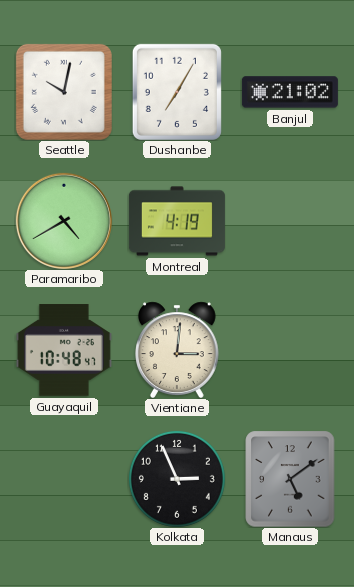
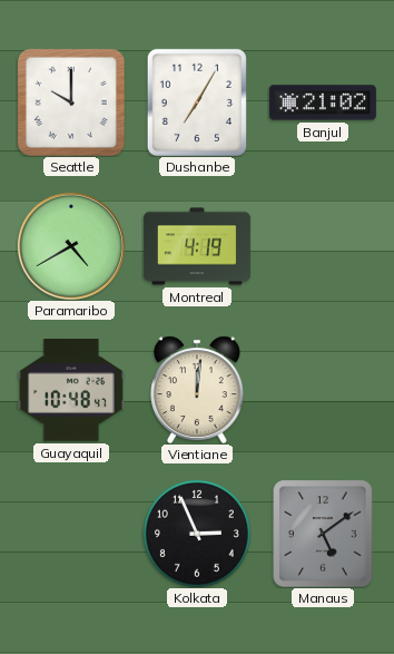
Seattle: 10:02 -> 10:00 (71, 103)
Vientiane: 3:01 -> 12:01 (198, 390)
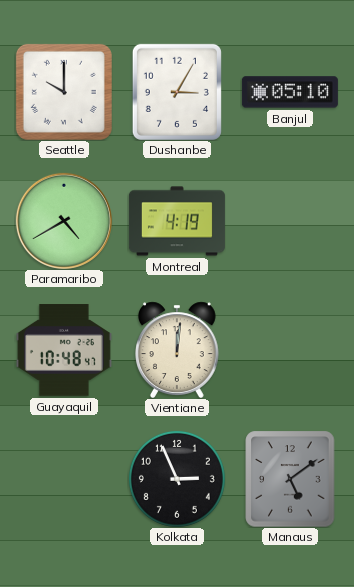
Dushanbe: 7:05 -> 3:05 (177, 92)
Banjul: 21:02 -> 05:10 (290, 92)
